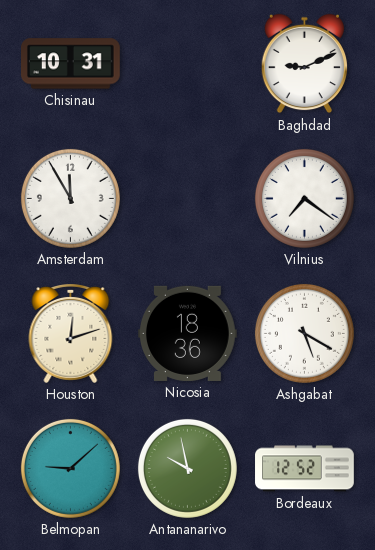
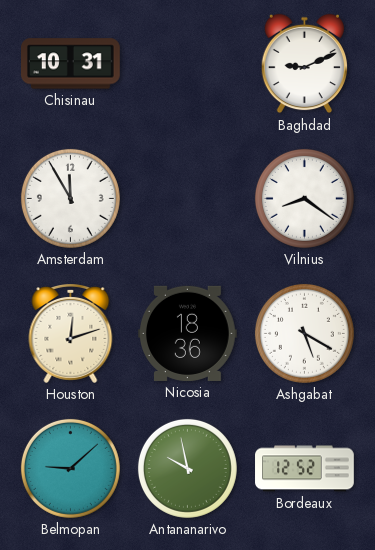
Vilnius: 7:21 -> 8:21 (304, 198)
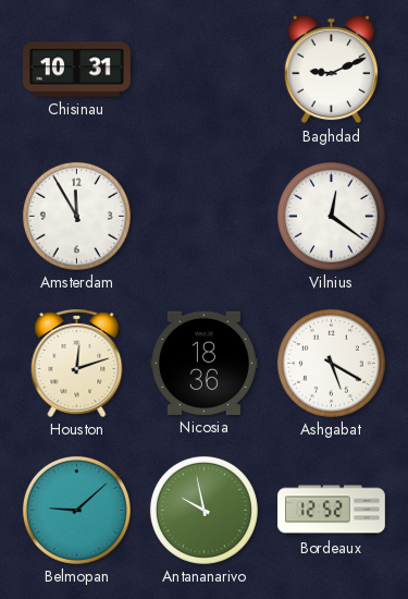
Vilnius: 8:21 -> 12:21 (331, 216)
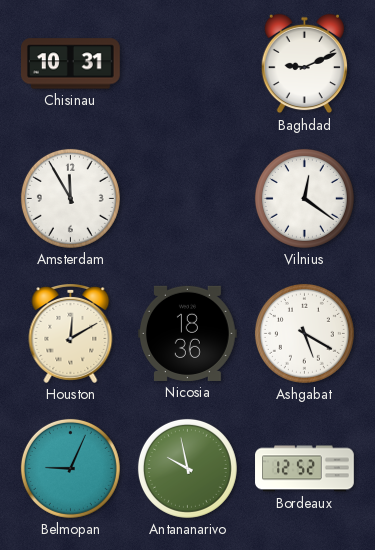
Houston: 12:12 -> 12:10 (71, 334)
Belmopan: 9:08 -> 9:04 (70, 468)
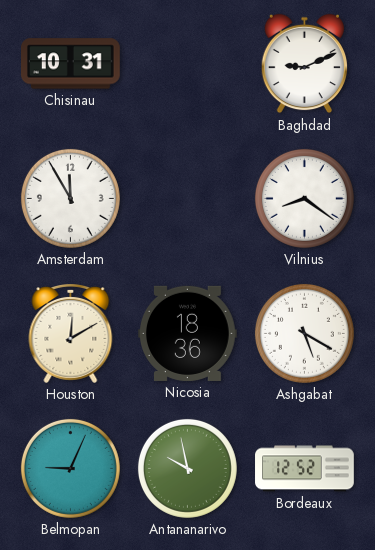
Vilnius: 12:21 -> 8:21 (304, 198)
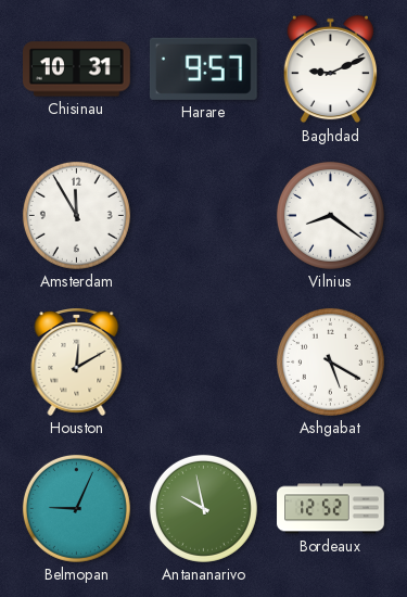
Harare: none -> 9:57 (203, 68)
Nicosia: 18:36 -> none (188, 333)
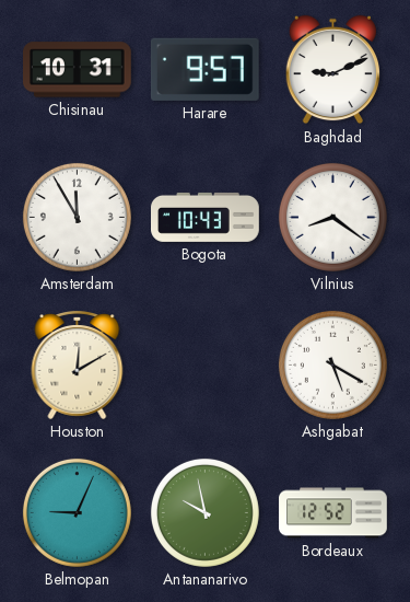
Bogota: none -> 10:43 (206, 217)
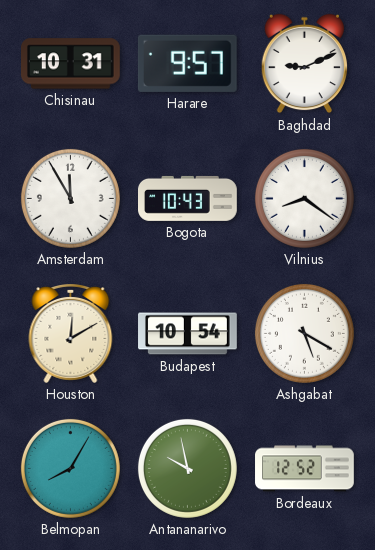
Budapest: none -> 10:54 (188, 334)
Belmopan: 9:04 -> 8:05 (70, 468)
